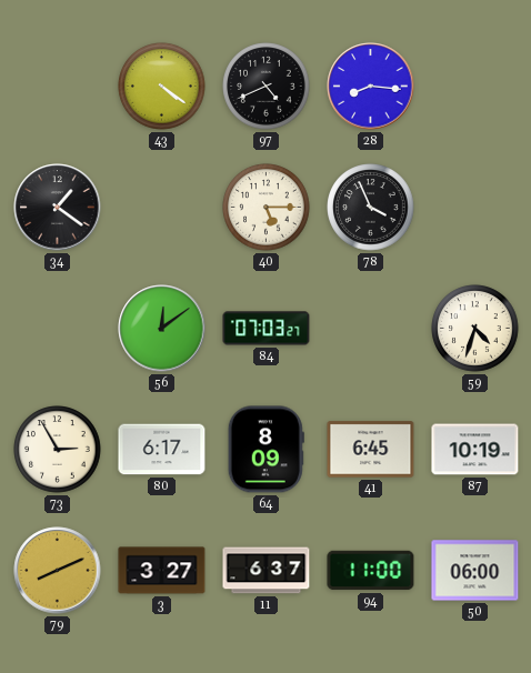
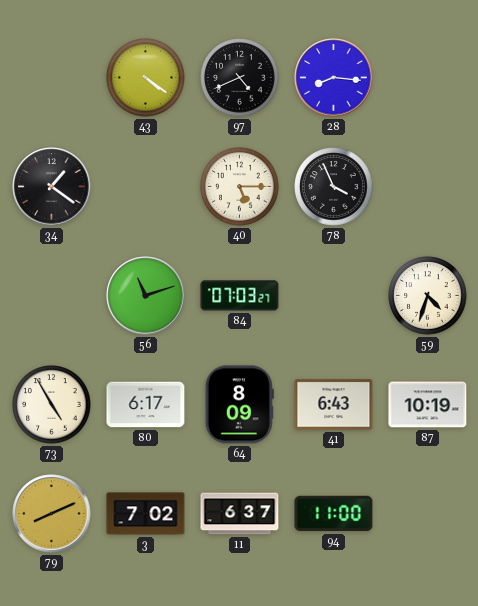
56: 12:09 -> 11:12 (146, 296)
73: 2:55 -> 4:55 (52, 405)
41: 6:45 -> 6:43 (334, 405)
3: 3:27 -> 7:02 (146, 514)
50: 06:00 -> none (475, 571)
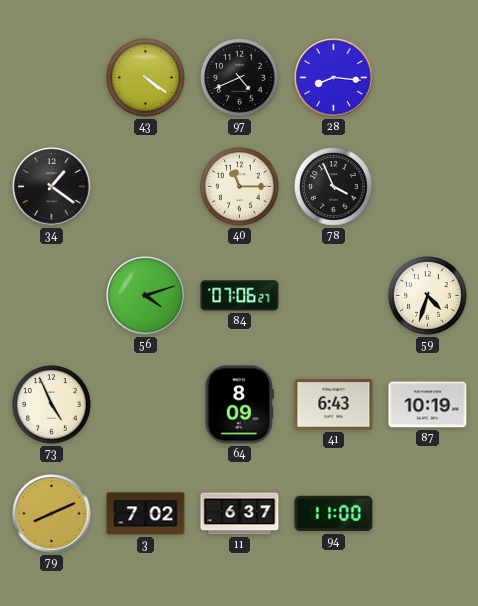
40: 5:15 -> 11:15 (240, 187)
56: 11:12 -> 4:12 (146, 296)
84: 07:03 -> 07:06 (240, 296)
73: 4:55 -> 4:56 (52, 405)
80: 6:17 -> none (146, 405)
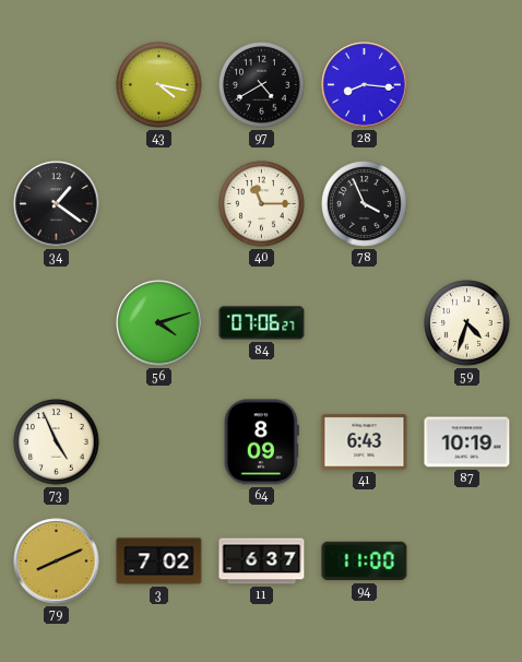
43: 4:21 -> 4:17 (159, 85)
97: 4:41 -> 4:40 (262, 85)
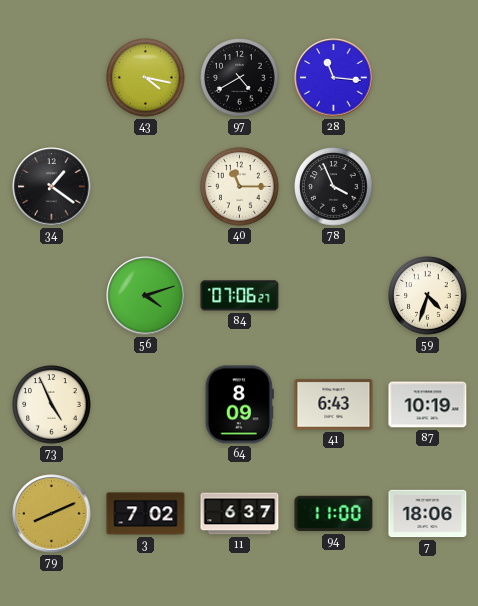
28: 8:16 -> 11:16 (334, 78)
7: none -> 18:06 (428, 514)
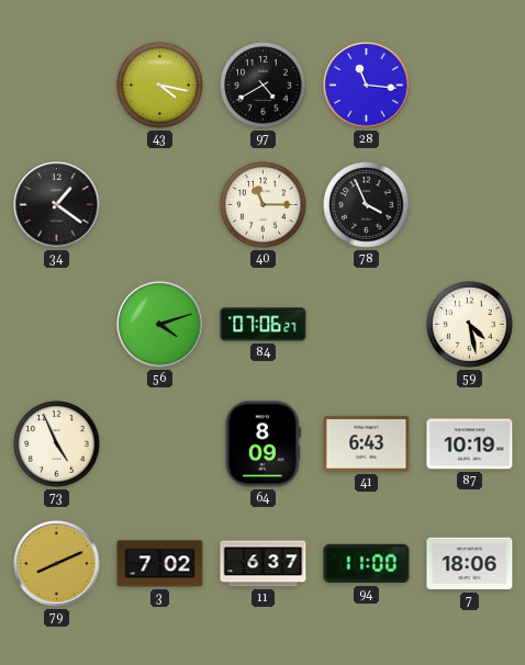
59: 4:33 -> 4:28 (470, 325)
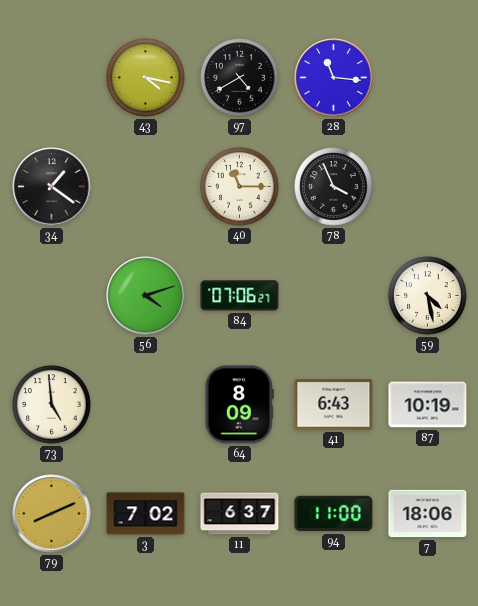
73: 4:56 -> 4:59 (52, 405)
